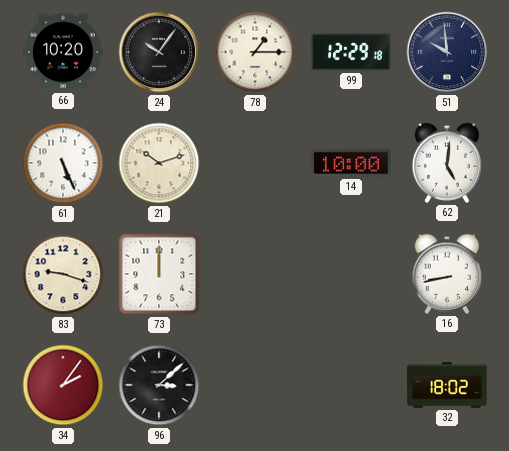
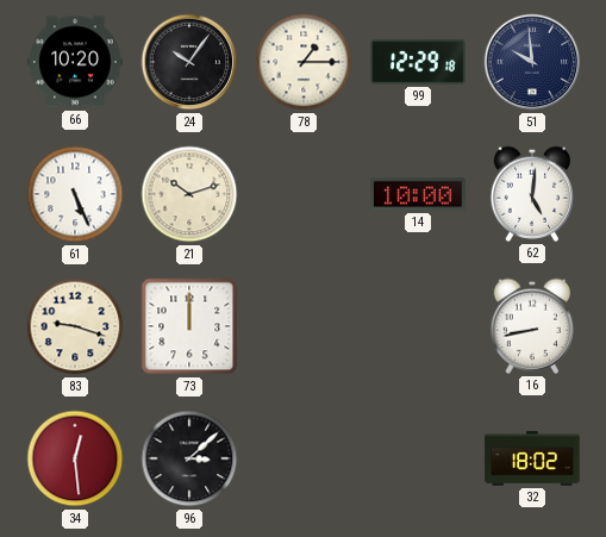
34: 2:06 -> 12:29 (75, 458)
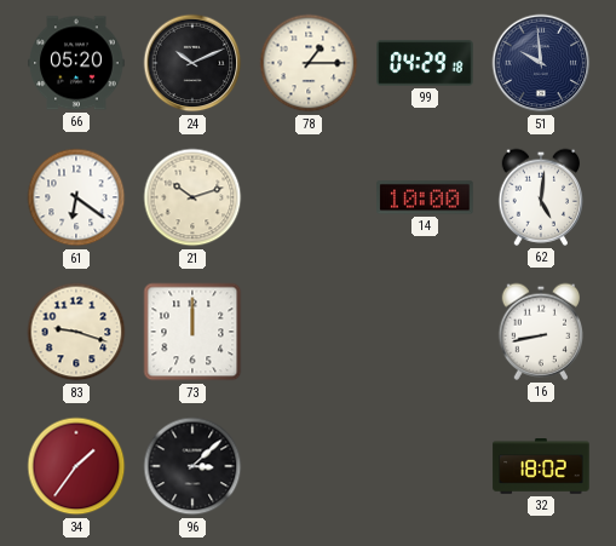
66: 10:20 -> 05:20 (76, 63)
24: 10:06 -> 10:11 (192, 63)
99: 12:29 -> 04:29 (425, 63)
61: 5:26 -> 6:21 (76, 197)
34: 12:29 -> 1:36 (76, 466)
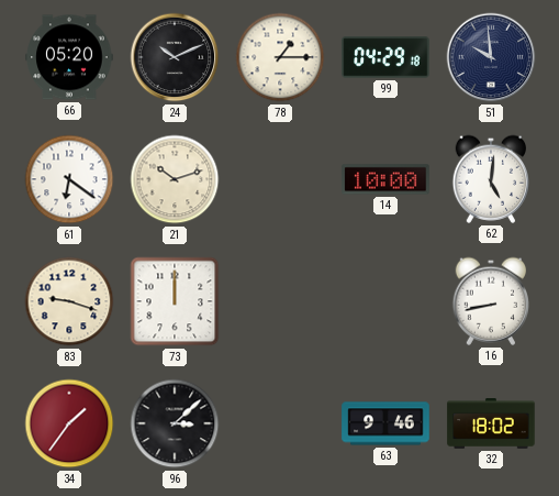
63: none -> 9:46 (385, 423)
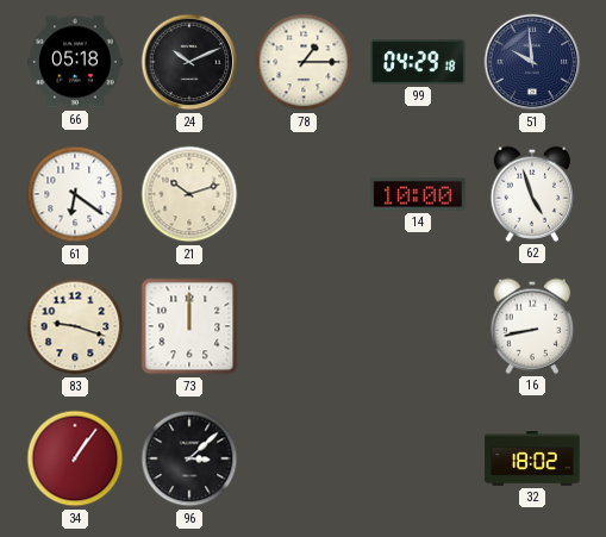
66: 05:20 -> 05:18 (75, 62)
62: 5:01 -> 4:57 (531, 194)
34: 1:36 -> 1:06 (75, 458)
63: 9:46 -> none (385, 423)
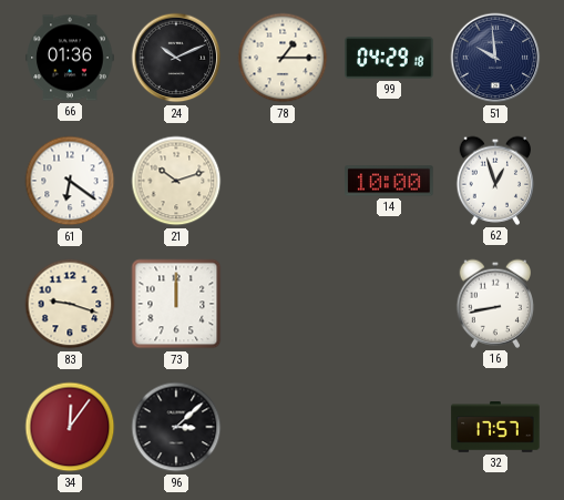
66: 05:18 -> 01:36 (70, 58)
62: 4:57 -> 12:57 (494, 181)
34: 1:06 -> 12:06 (70, 427)
32: 18:02 -> 17:57 (495, 427)
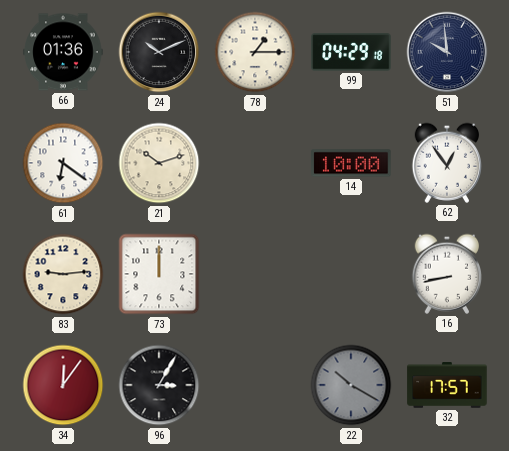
62: 12:57 -> 12:54 (446, 163)
83: 9:18 -> 9:14 (63, 274)
96: 3:08 -> 3:05 (159, 385)
22: none -> 10:20 (351, 385)
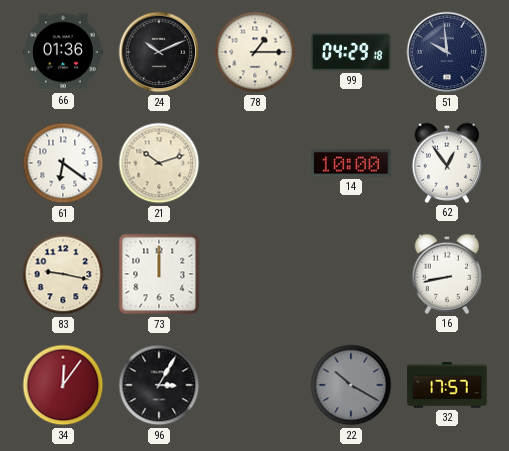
83: 9:14 -> 9:17 (63, 274)
